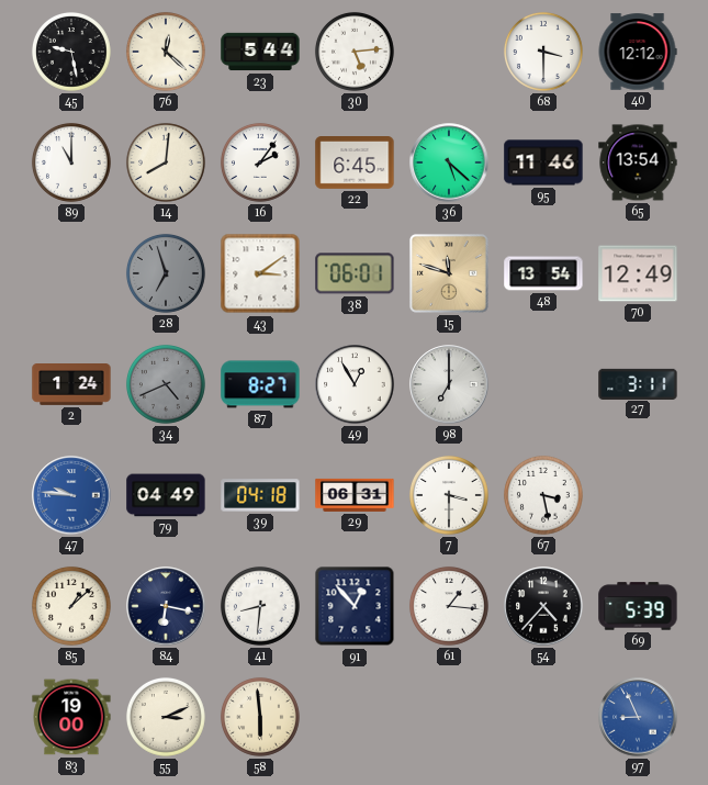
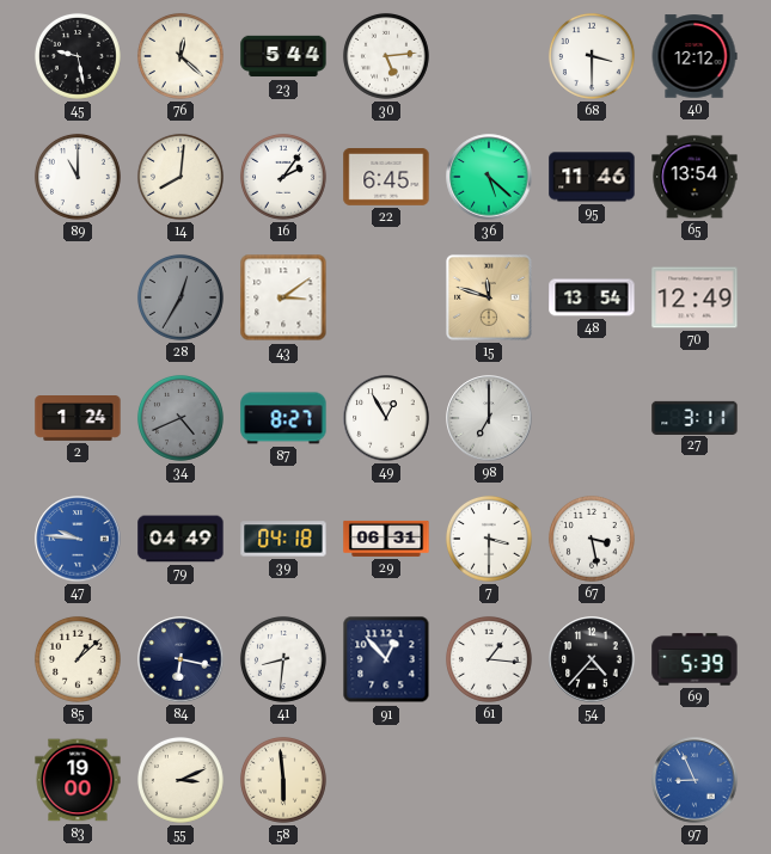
28: 6:57 -> 12:35 (180, 297)
38: 06:01 -> none (355, 273)
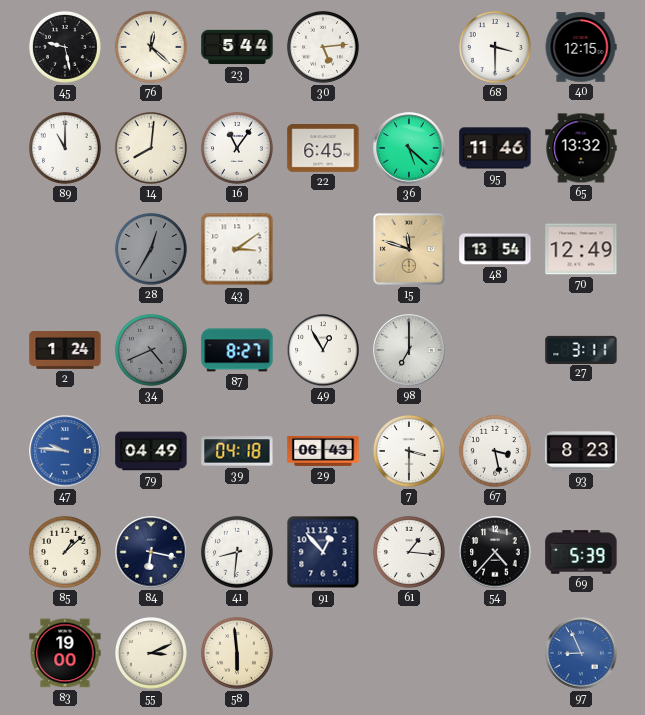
40: 12:12 -> 12:15 (581, 47)
16: 2:06 -> 11:06 (237, 148)
65: 13:54 -> 13:32 (581, 148)
29: 06:31 -> 06:43 (323, 451)
93: none -> 8:23 (581, 451)
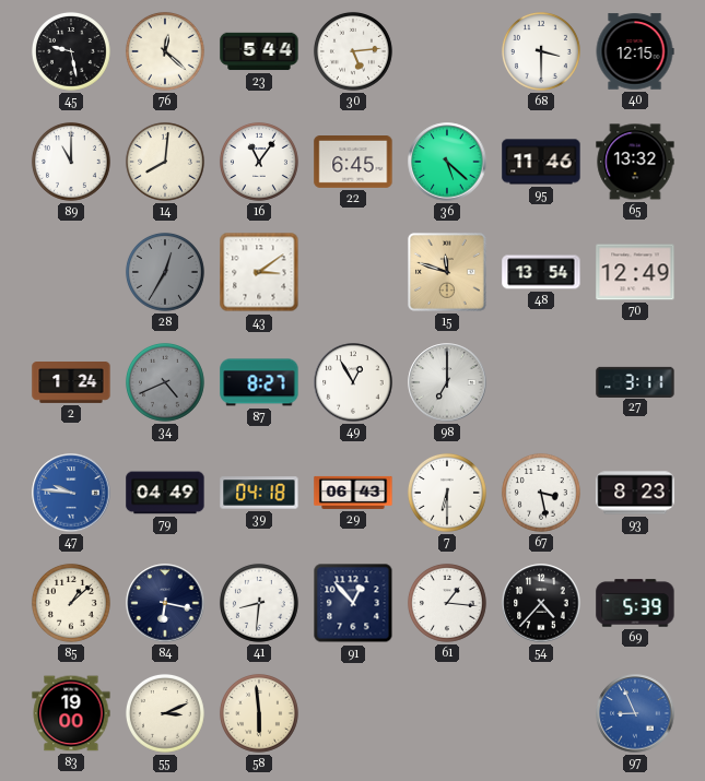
7: 3:30 -> 6:30 (447, 493)
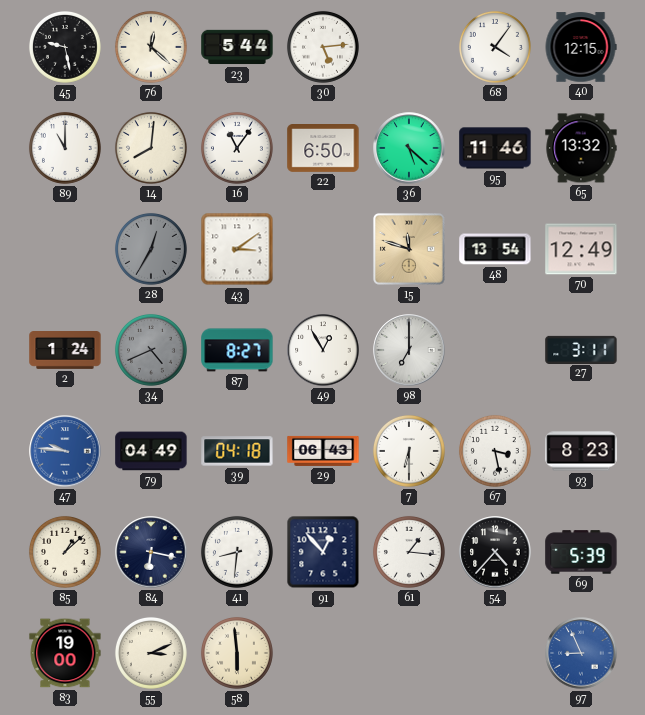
68: 3:30 -> 4:06 (495, 47)
22: 6:45 -> 6:50 (323, 149)
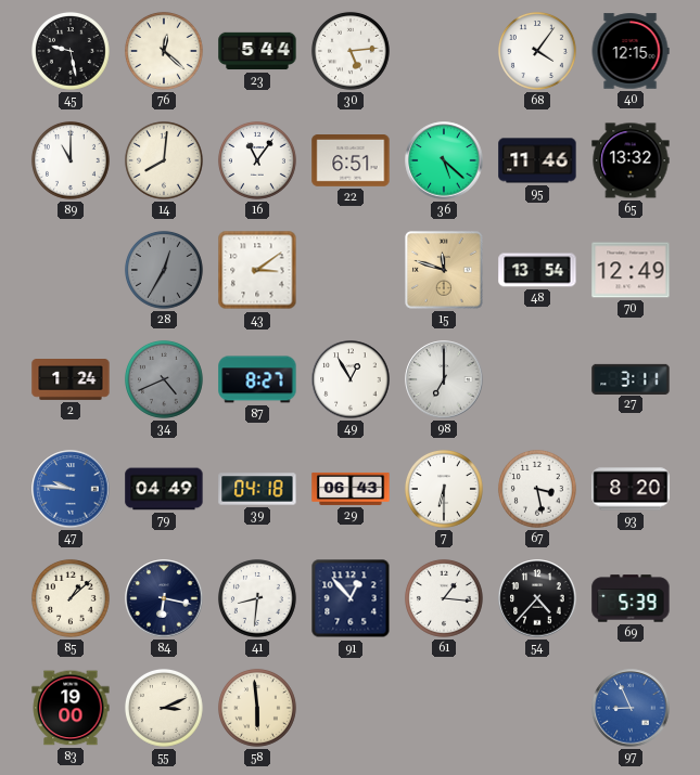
22: 6:50 -> 6:51 (351, 162)
93: 8:23 -> 8:20 (631, 489)
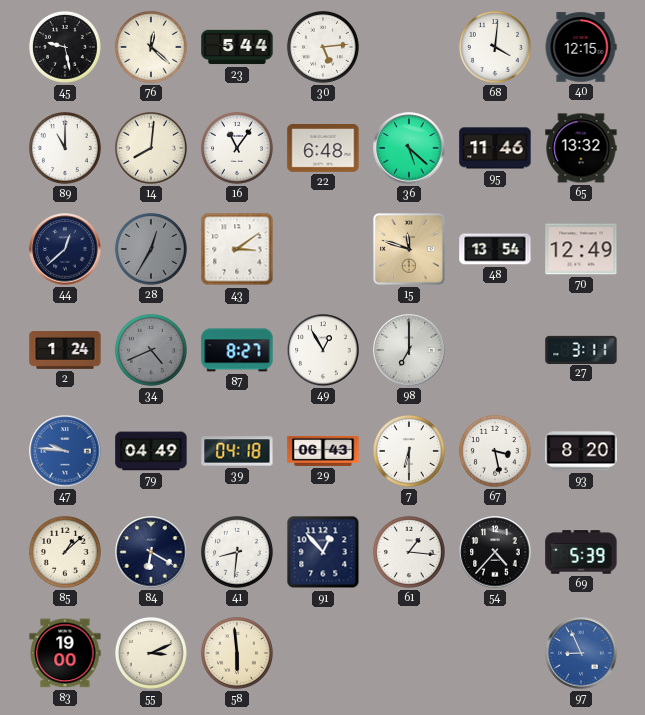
68: 4:06 -> 4:01 (495, 47)
22: 6:51 -> 6:48 (323, 149)
44: none -> 12:38 (65, 249)
84: 6:17 -> 6:20 (151, 552)
